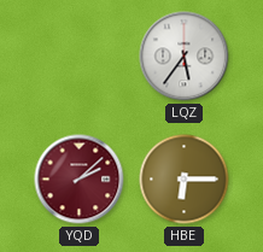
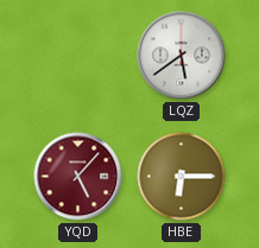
LQZ: 5:36 -> 5:39 (182, 56)
YQD: 2:08 -> 5:07 (78, 177)
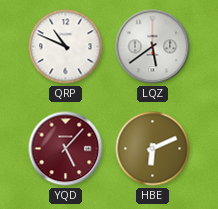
QRP: none -> 10:49 (66, 47)
HBE: 6:15 -> 6:11 (153, 149)
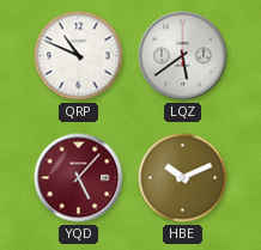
HBE: 6:11 -> 10:11 (183, 178)
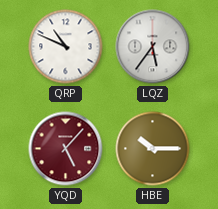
LQZ: 5:39 -> 5:36 (153, 47)
HBE: 10:11 -> 10:15 (153, 149)
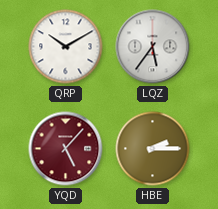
QRP: 10:49 -> 10:10 (66, 47)
HBE: 10:15 -> 2:15 (153, 149)
